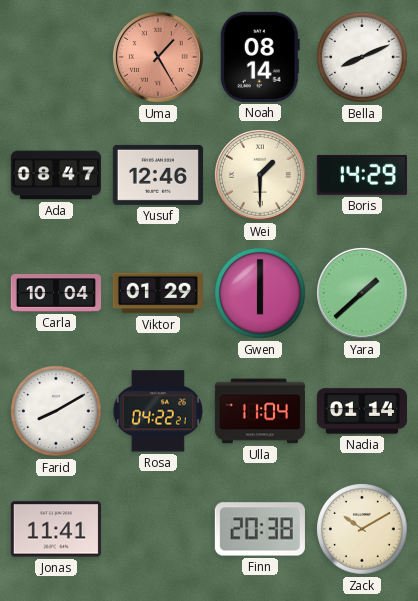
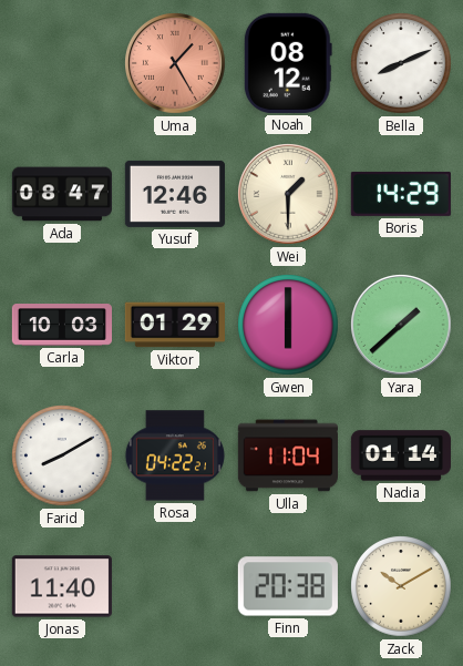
Noah: 08:14 -> 08:12 (288, 63)
Carla: 10:04 -> 10:03 (61, 326)
Jonas: 11:41 -> 11:40 (62, 586)
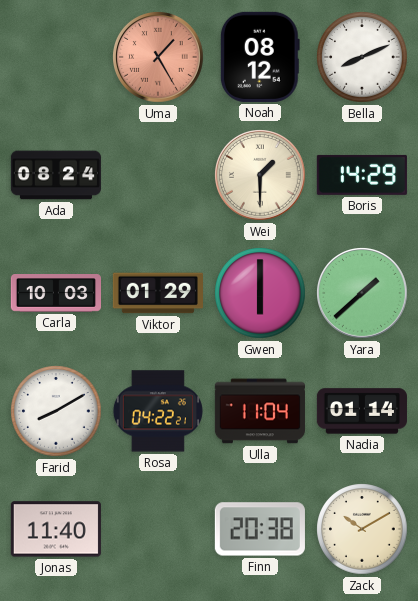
Ada: 08:47 -> 08:24 (55, 175)
Yusuf: 12:46 -> none (175, 194)
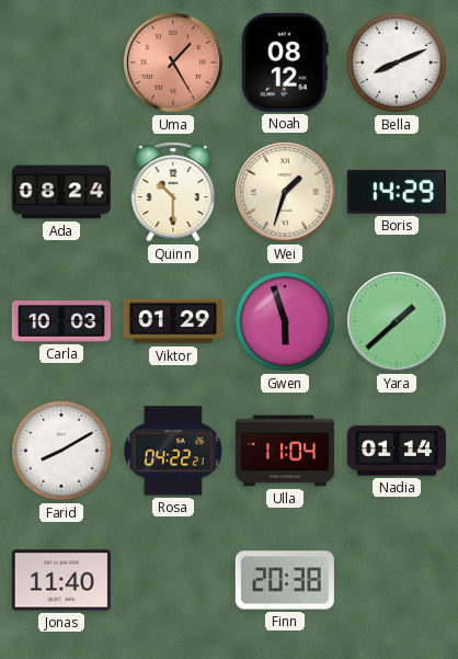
Quinn: none -> 10:30 (173, 192)
Wei: 1:30 -> 1:33 (286, 193)
Gwen: 6:00 -> 5:57 (285, 321)
Zack: 10:10 -> none (362, 529)
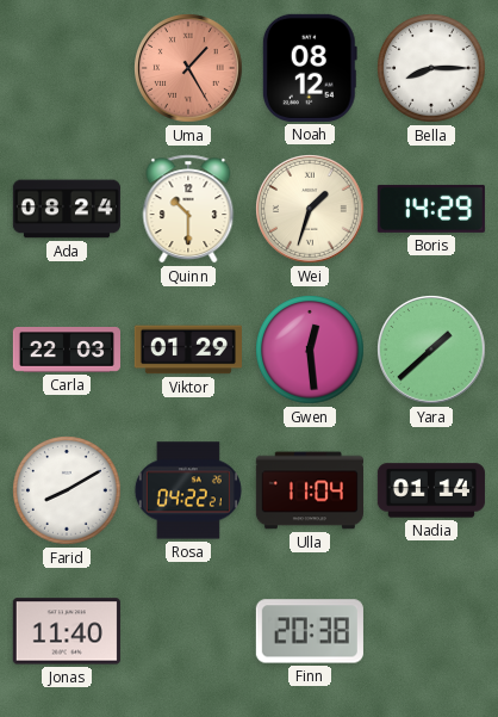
Bella: 8:11 -> 8:15 (431, 68)
Carla: 10:03 -> 22:03 (66, 351)
Gwen: 5:57 -> 12:29 (310, 350)
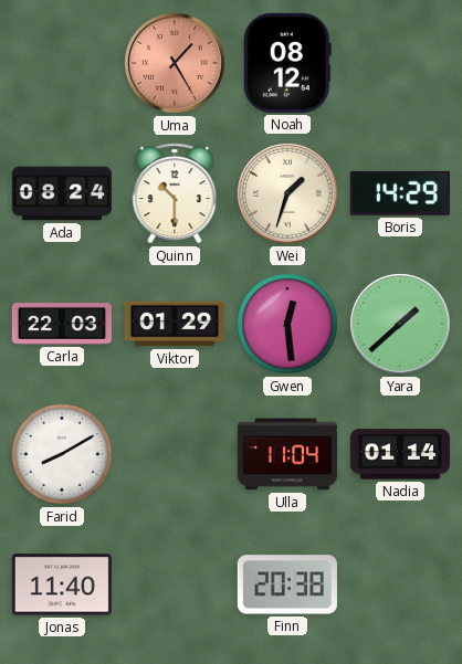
Bella: 8:15 -> none (431, 68)
Rosa: 04:22 -> none (188, 490)
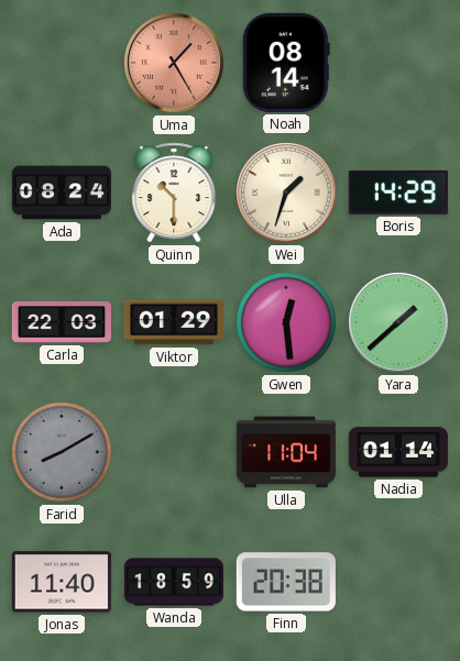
Noah: 08:12 -> 08:14 (286, 63)
Farid dial: white -> grey (62, 452)
Wanda: none -> 18:59 (173, 582)
